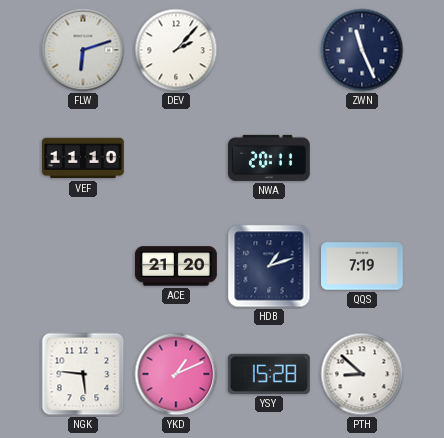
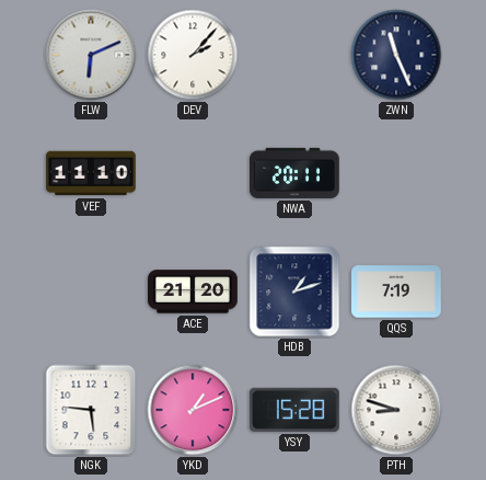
FLW: 6:12 -> 6:11 (91, 55)
PTH: 8:52 -> 8:48 (396, 410)
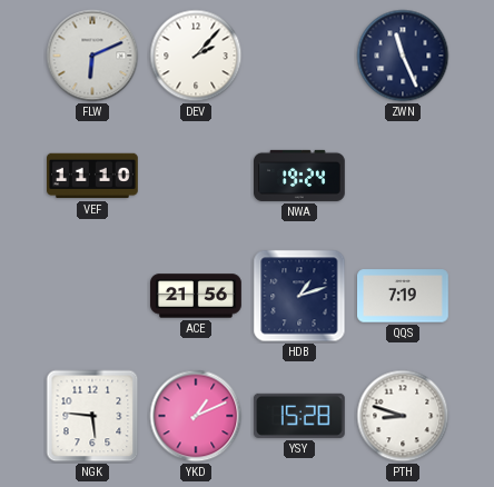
NWA: 20:11 -> 19:24 (300, 176)
ACE: 21:20 -> 21:56 (197, 296)
